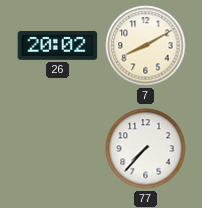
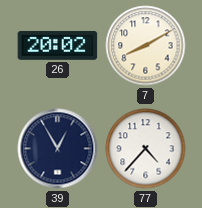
39: none -> 12:55 (58, 149)
77: 7:37 -> 4:37 (146, 149)
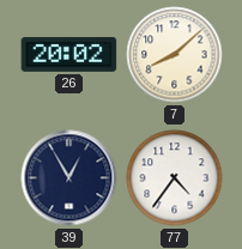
7: 8:10 -> 8:08 (175, 55)
77: 4:37 -> 4:36 (175, 178)
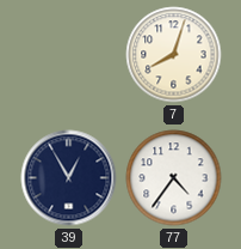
26: 20:02 -> none (69, 54)
7: 8:08 -> 8:03 (174, 55)
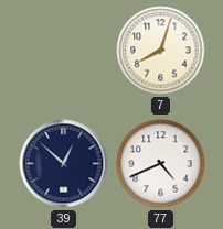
39: 12:55 -> 12:52 (64, 164)
77: 4:36 -> 4:41 (161, 164)
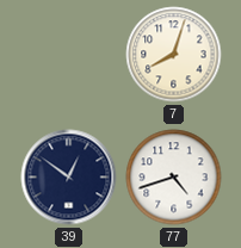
39: 12:52 -> 12:51 (69, 178)
77: 4:41 -> 4:42 (174, 178)
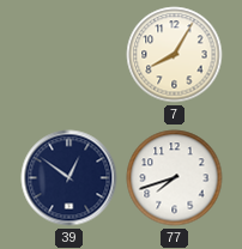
7: 8:03 -> 8:05 (175, 55)
77: 4:42 -> 7:42 (175, 178)
